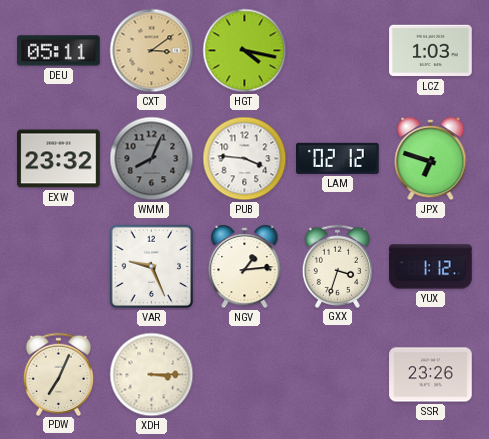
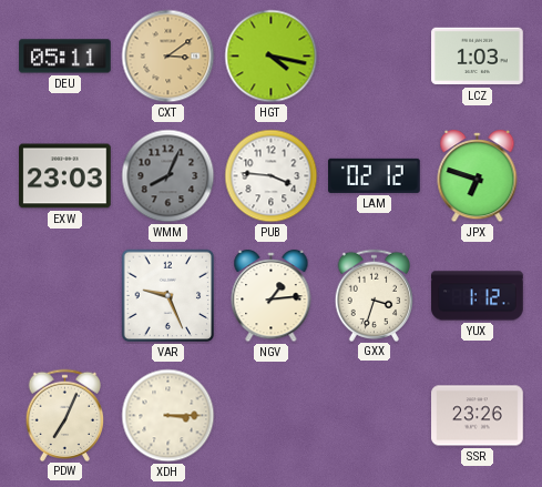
EXW: 23:32 -> 23:03 (65, 176)
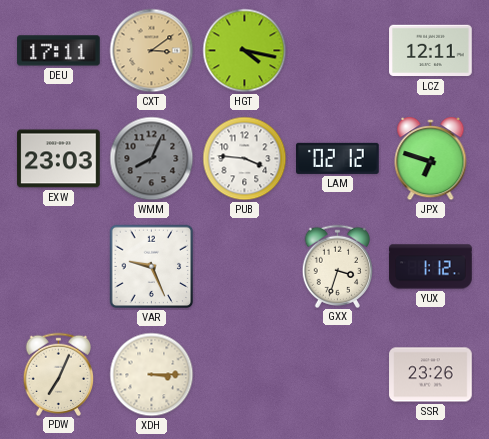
DEU: 05:11 -> 17:11 (59, 51)
LCZ: 1:03 -> 12:11 (431, 51)
NGV: 1:14 -> none (272, 297)
